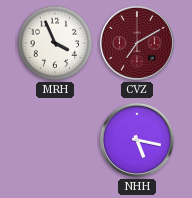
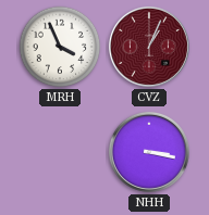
CVZ: 7:10 -> 1:04 (149, 47)
NHH: 5:17 -> 3:17 (149, 152)
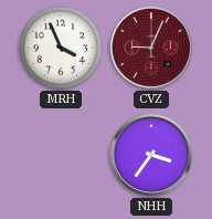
CVZ: 1:04 -> 9:04 (151, 48)
NHH: 3:17 -> 3:36 (151, 155)
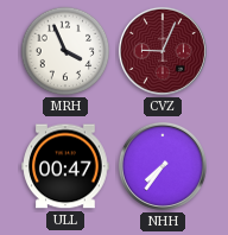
ULL: none -> 00:47 (65, 166)
NHH: 3:36 -> 7:36 (163, 166)
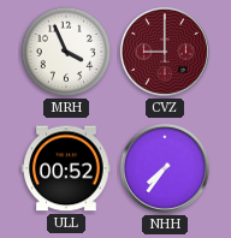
CVZ: 9:04 -> 9:00 (165, 52)
ULL: 00:47 -> 00:52 (66, 168)
